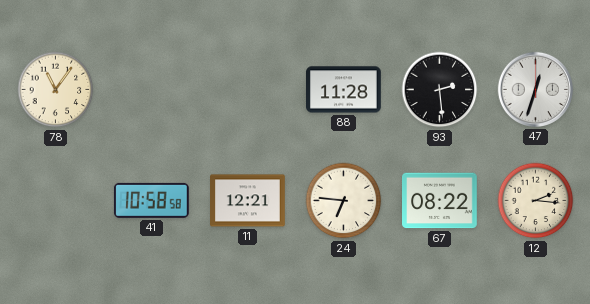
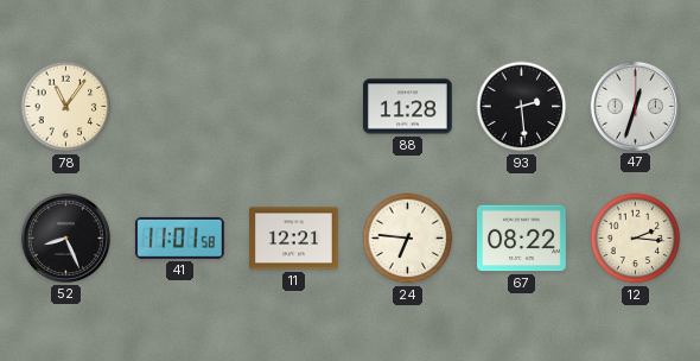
52: none -> 8:26 (65, 237)
41: 10:58 -> 11:01 (179, 237)
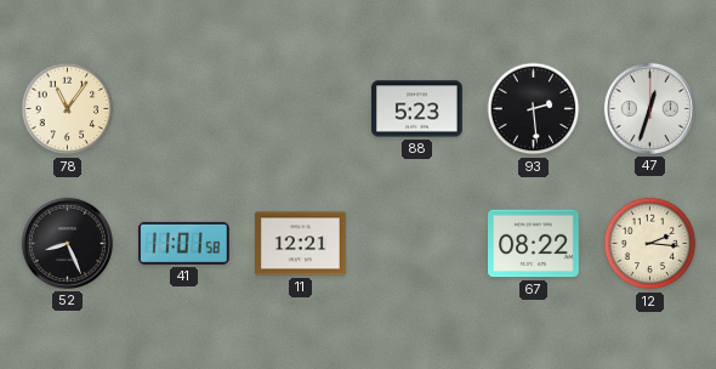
88: 11:28 -> 5:23 (417, 109)
24: 6:46 -> none (408, 239)
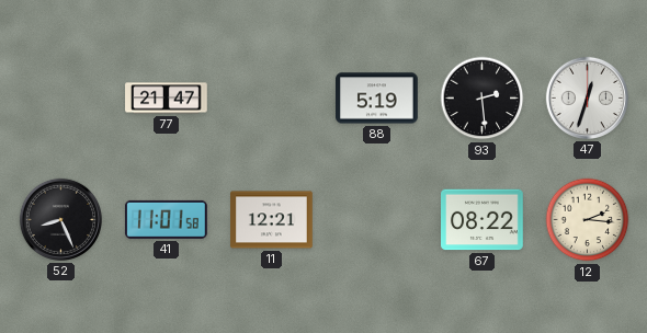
78: 11:06 -> none (68, 109)
77: none -> 21:47 (167, 99)
88: 5:23 -> 5:19 (377, 99)
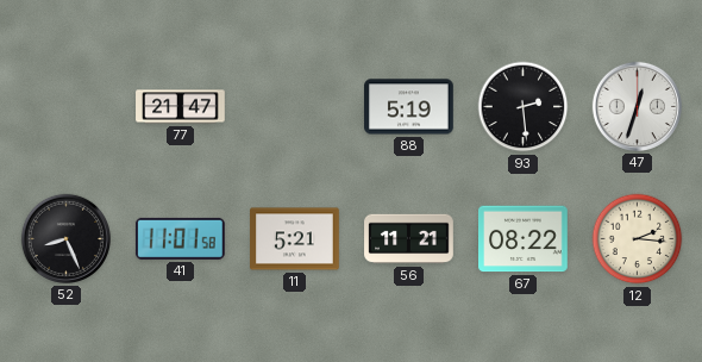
11: 12:21 -> 5:21 (295, 239)
56: none -> 11:21 (409, 239)
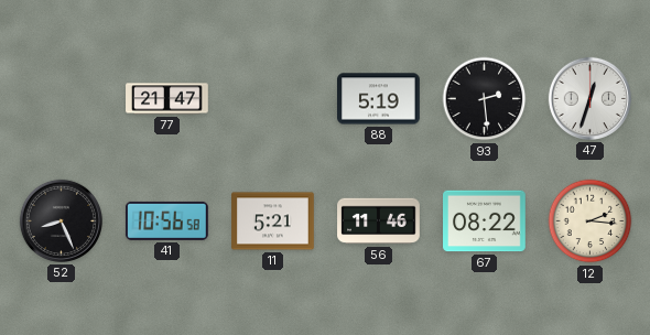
41: 11:01 -> 10:56 (166, 220)
56: 11:21 -> 11:46 (379, 221)
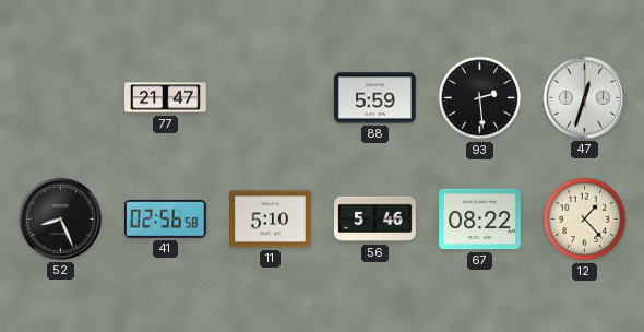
88: 5:19 -> 5:59 (375, 98)
41: 10:56 -> 02:56 (165, 218)
11: 5:21 -> 5:10 (271, 220)
56: 11:46 -> 5:46 (375, 220)
12: 2:16 -> 1:23 (585, 220)
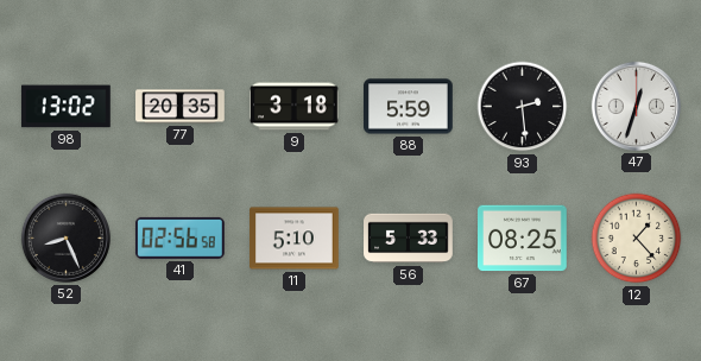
98: none -> 13:02 (65, 107)
77: 21:47 -> 20:35 (181, 107)
9: none -> 3:18 (295, 107)
56: 5:46 -> 5:33 (409, 239)
67: 08:22 -> 08:25 (523, 239)
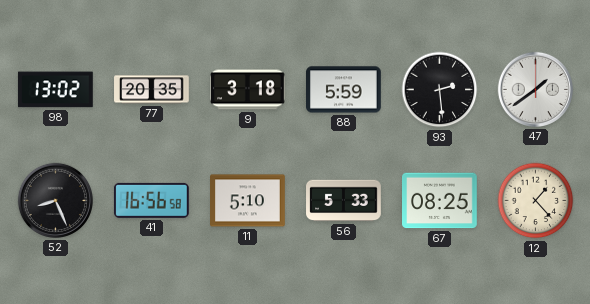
47: 12:33 -> 1:39 (535, 89)
41: 02:56 -> 16:56 (151, 200)
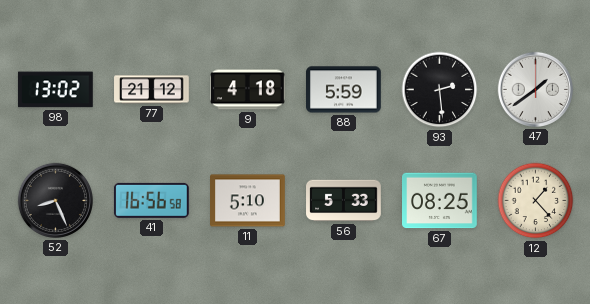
77: 20:35 -> 21:12 (152, 90)
9: 3:18 -> 4:18 (248, 90)
